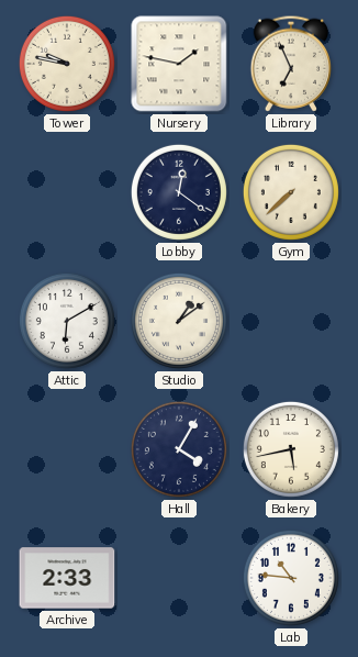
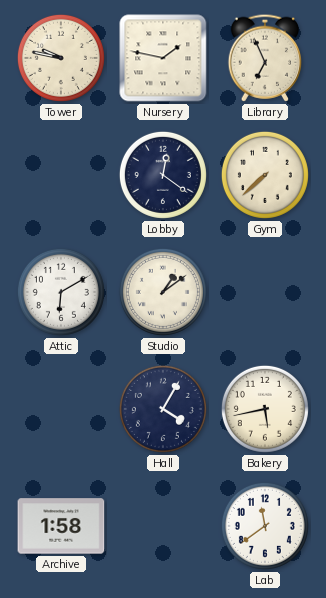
Archive: 2:33 -> 1:58 (61, 526)
Lab: 10:46 -> 11:39 (265, 526)
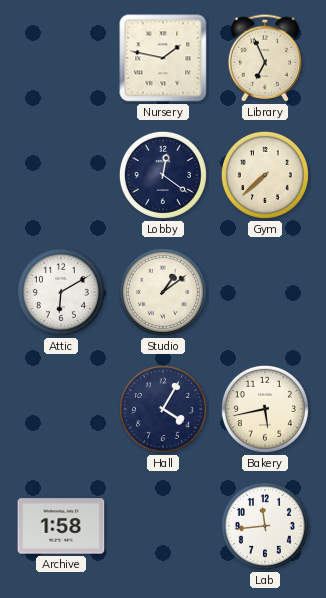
Tower: 9:47 -> none (61, 58)
Lab: 11:39 -> 11:44 (265, 526)
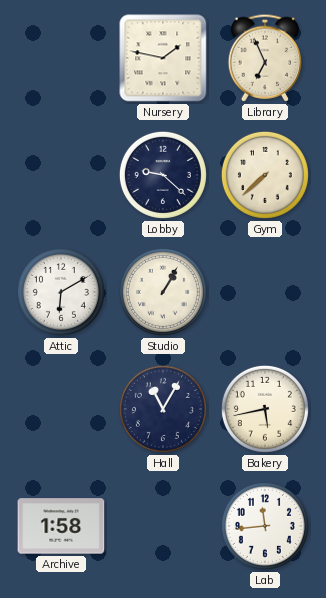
Lobby: 12:21 -> 9:22 (163, 175)
Studio: 1:09 -> 1:05 (163, 292)
Hall: 4:05 -> 11:05 (163, 409)
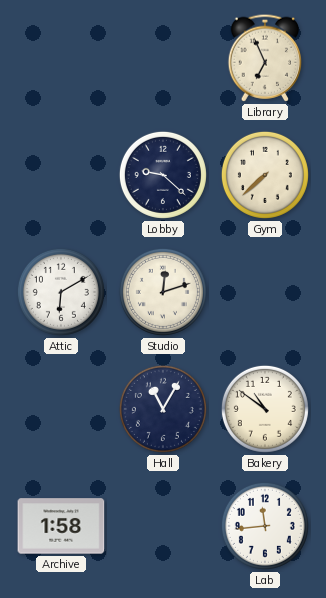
Nursery: 1:47 -> none (163, 58)
Studio: 1:05 -> 12:12 (163, 292)
Bakery: 5:43 -> 10:51 (265, 409)
